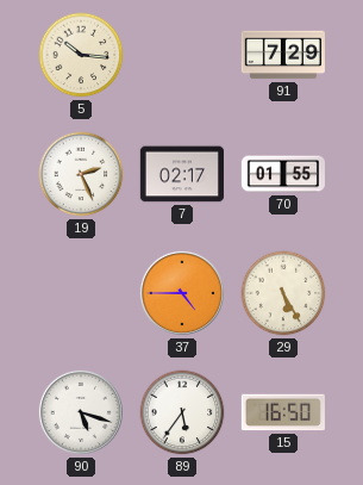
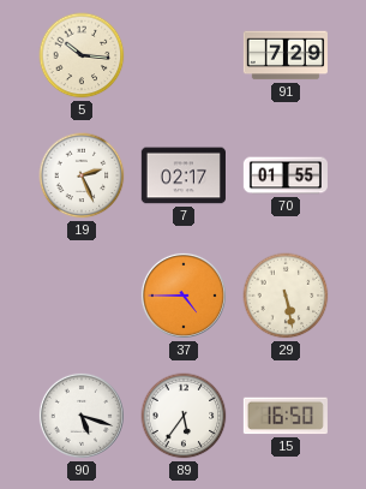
29: 5:25 -> 5:28 (286, 296)
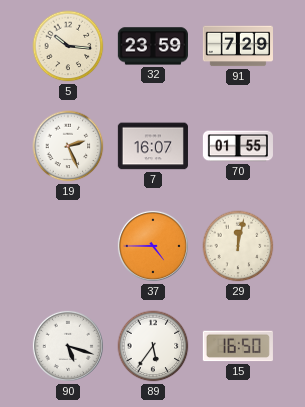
32: none -> 23:59 (153, 46)
7: 02:17 -> 16:07 (153, 146)
29: 5:28 -> 12:02 (238, 246)
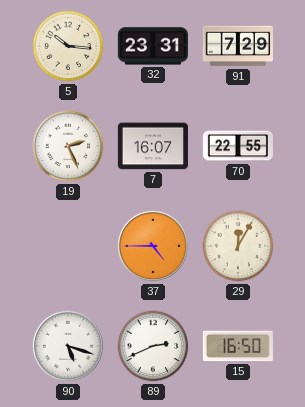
32: 23:59 -> 23:31 (153, 46)
70: 01:55 -> 22:55 (238, 146)
29: 12:02 -> 12:05 (238, 246)
89: 5:36 -> 2:41 (153, 346)
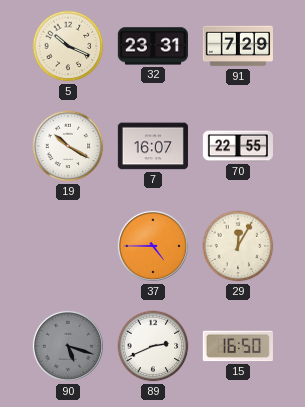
5: 10:16 -> 10:19 (68, 46)
19: 2:26 -> 10:20 (68, 146)
90 dial: white -> grey (68, 346)
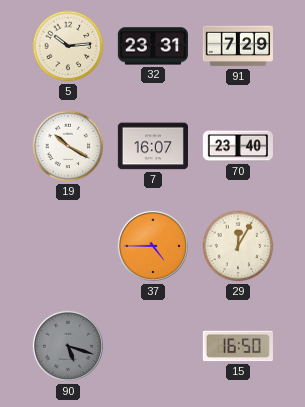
5: 10:19 -> 10:14 (68, 46)
70: 22:55 -> 23:40 (238, 146)
89: 2:41 -> none (153, 346)
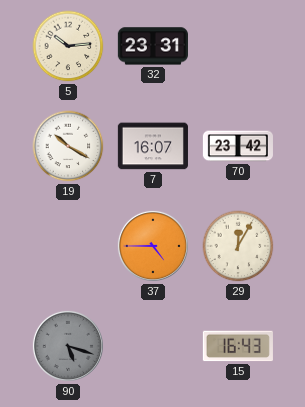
91: 7:29 -> none (238, 46)
70: 23:40 -> 23:42 (238, 146)
15: 16:50 -> 16:43 (238, 346)
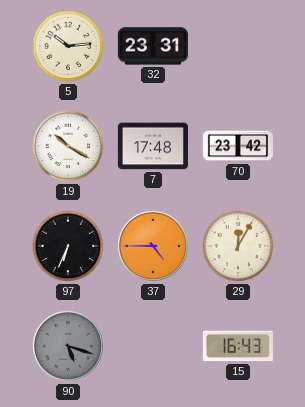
7: 16:07 -> 17:48 (153, 146)
97: none -> 6:34 (68, 246)
